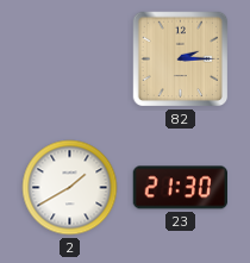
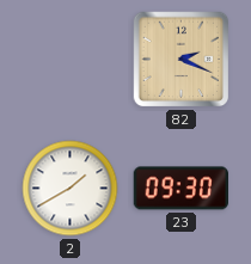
82: 2:15 -> 2:19 (182, 60)
23: 21:30 -> 09:30 (180, 189)
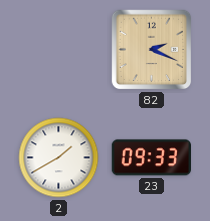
23: 09:30 -> 09:33 (151, 158)
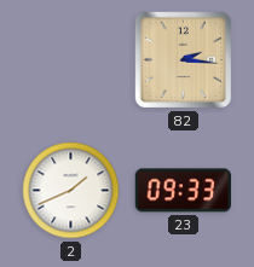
82: 2:19 -> 2:16 (184, 60)
2: 1:40 -> 1:41 (71, 191)
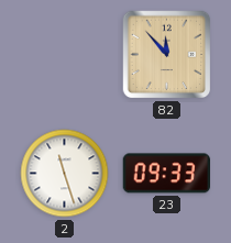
82: 2:16 -> 11:53 (167, 55)
2: 1:41 -> 11:27 (65, 174)
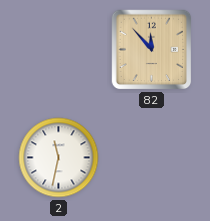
2: 11:27 -> 11:32 (59, 158)
23: 09:33 -> none (166, 174)
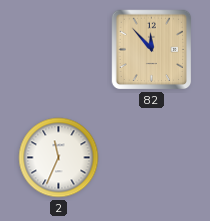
2: 11:32 -> 11:34 (59, 158)
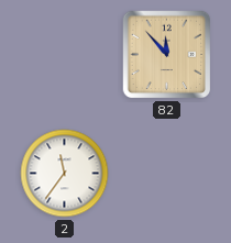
2: 11:34 -> 11:36 (65, 174)
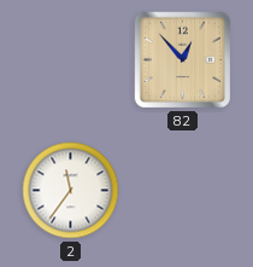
82: 11:53 -> 12:53 (183, 60)
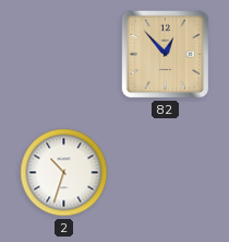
2: 11:36 -> 10:33 (64, 173)
